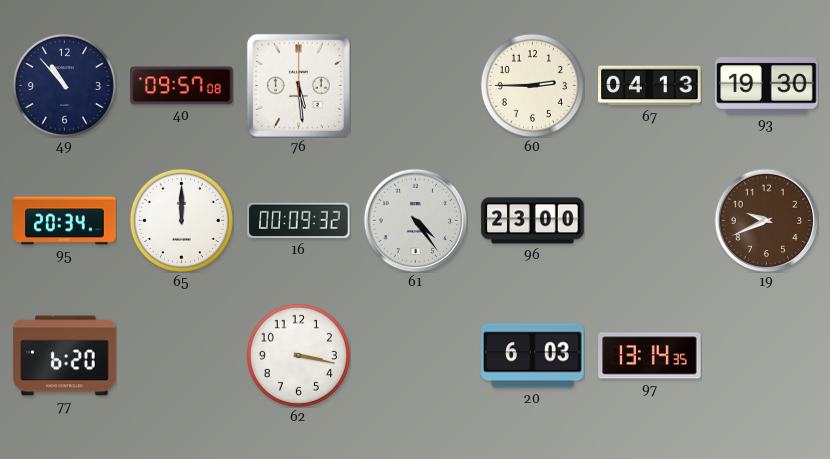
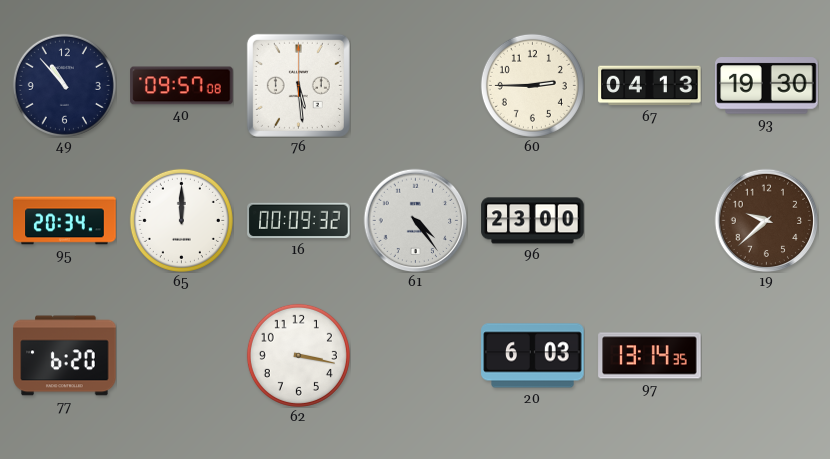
19: 9:41 -> 9:38 (766, 220)
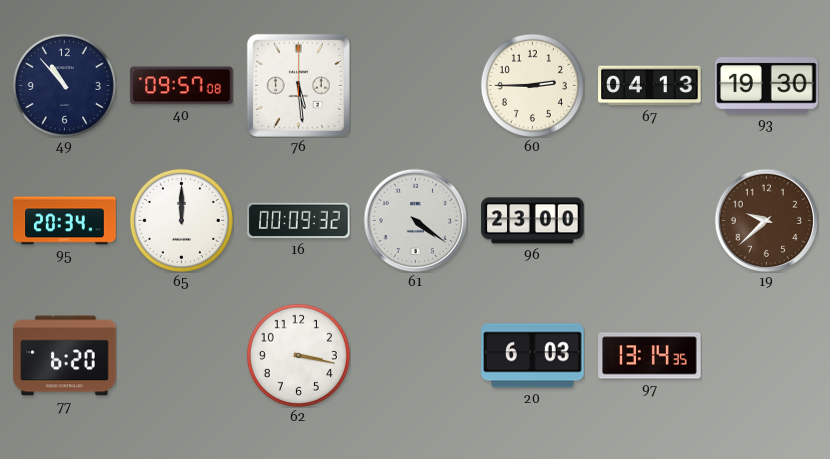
61: 4:24 -> 4:21 (415, 220)
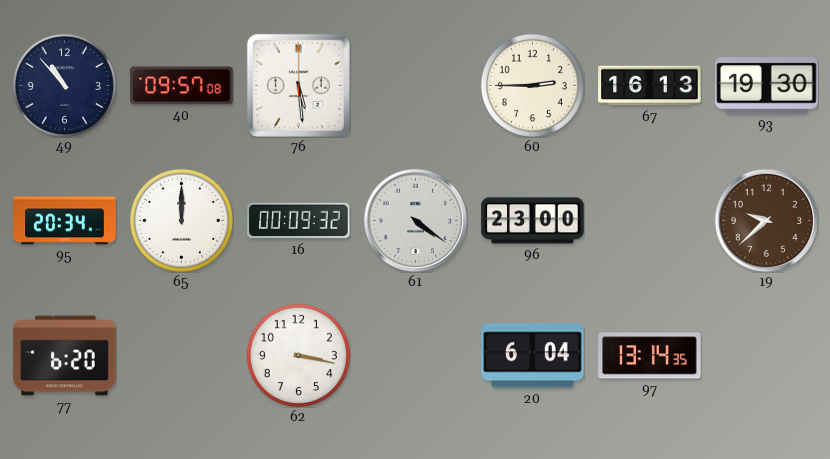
67: 04:13 -> 16:13 (650, 86)
20: 6:03 -> 6:04 (533, 356)
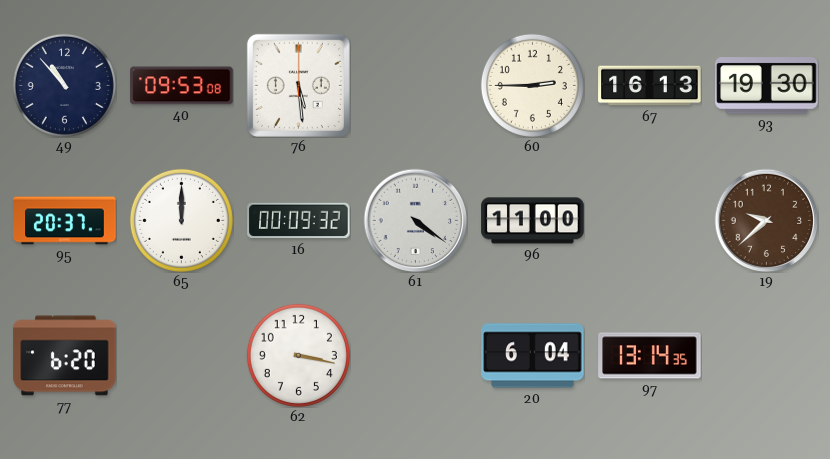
40: 09:57 -> 09:53 (182, 86)
95: 20:34 -> 20:37 (65, 221)
96: 23:00 -> 11:00 (533, 221)
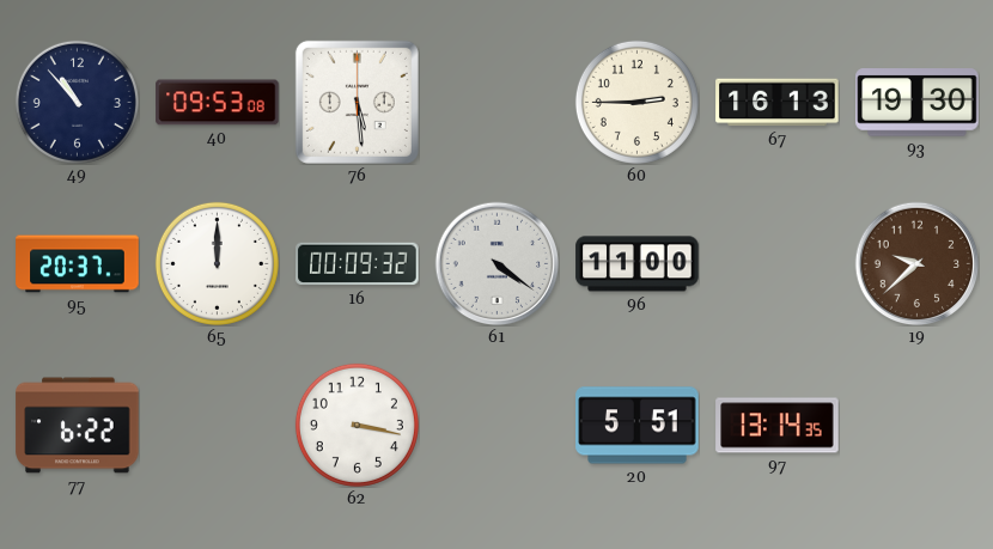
77: 6:20 -> 6:22 (78, 426)
20: 6:04 -> 5:51 (638, 426)
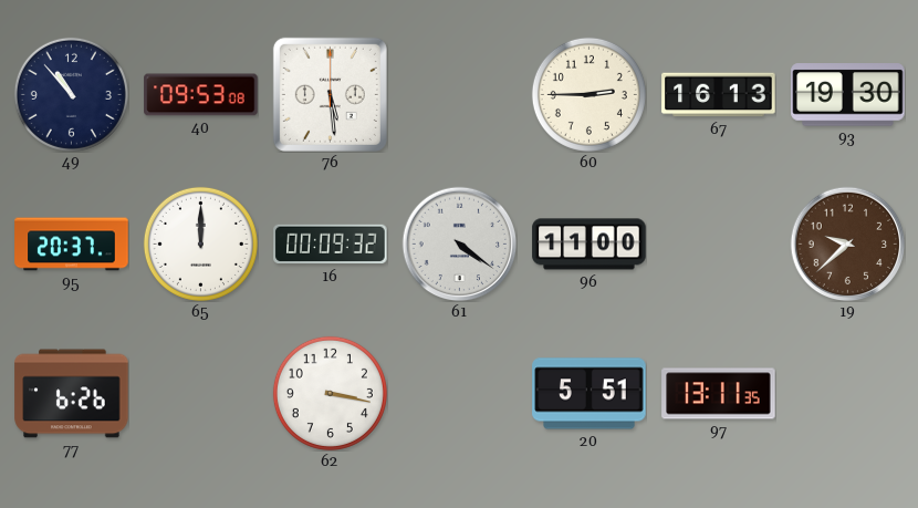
77: 6:22 -> 6:26 (72, 394)
97: 13:14 -> 13:11 (719, 394)
